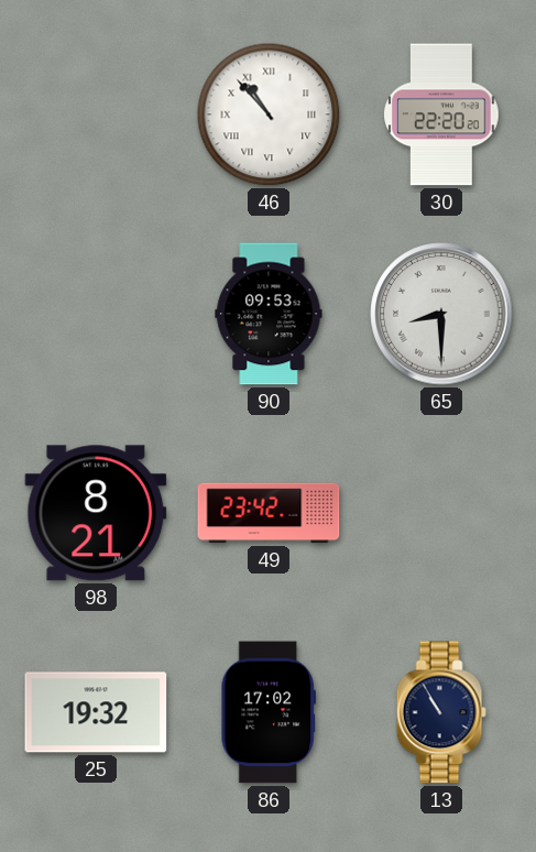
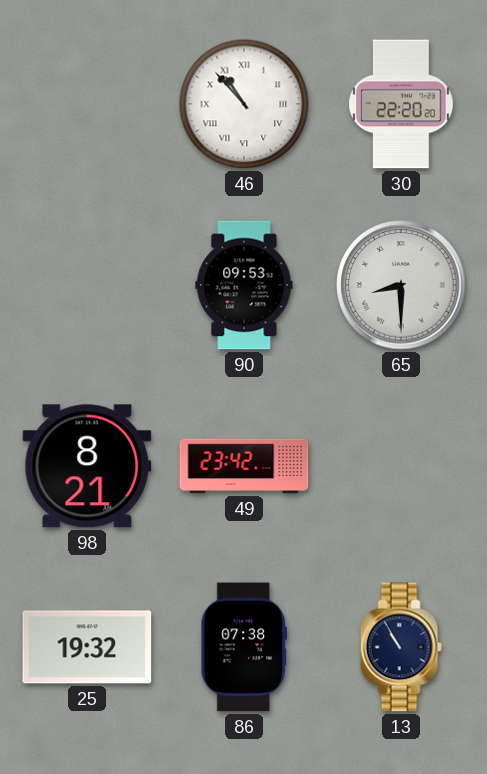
86: 17:02 -> 07:38 (243, 647)
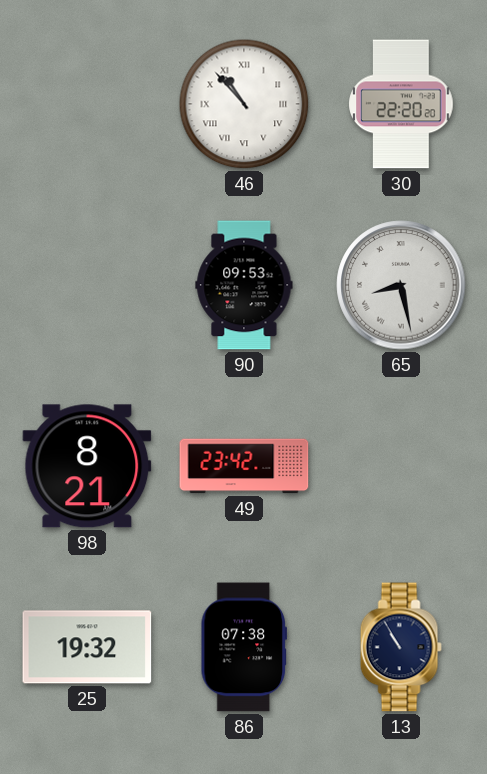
65: 8:30 -> 8:28 (401, 285)
